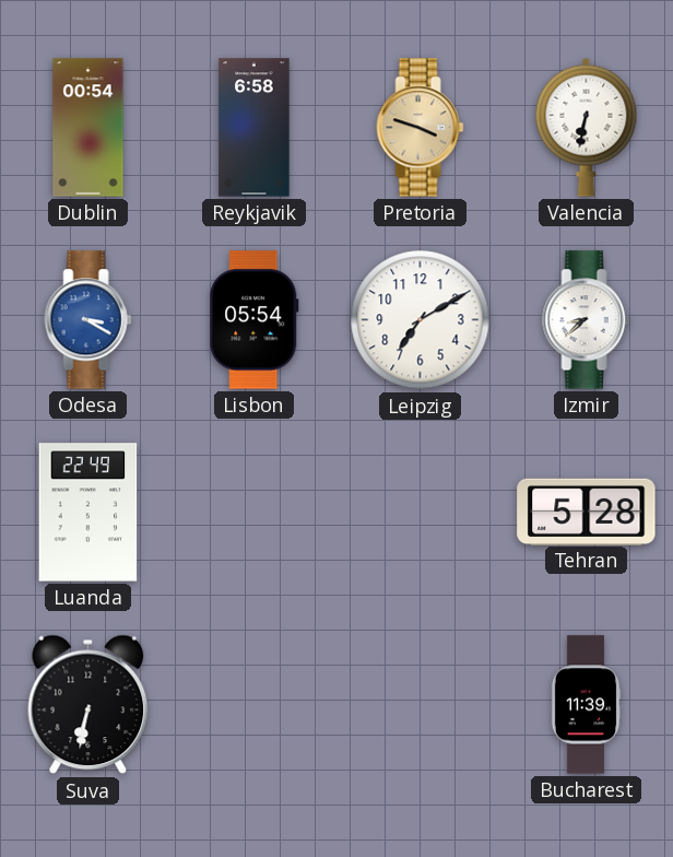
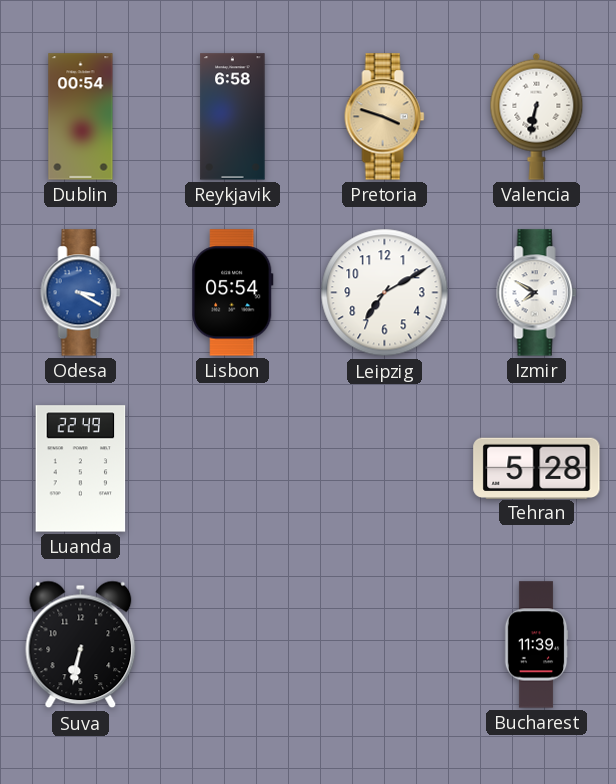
Izmir: 8:38 -> 7:50 (537, 293)
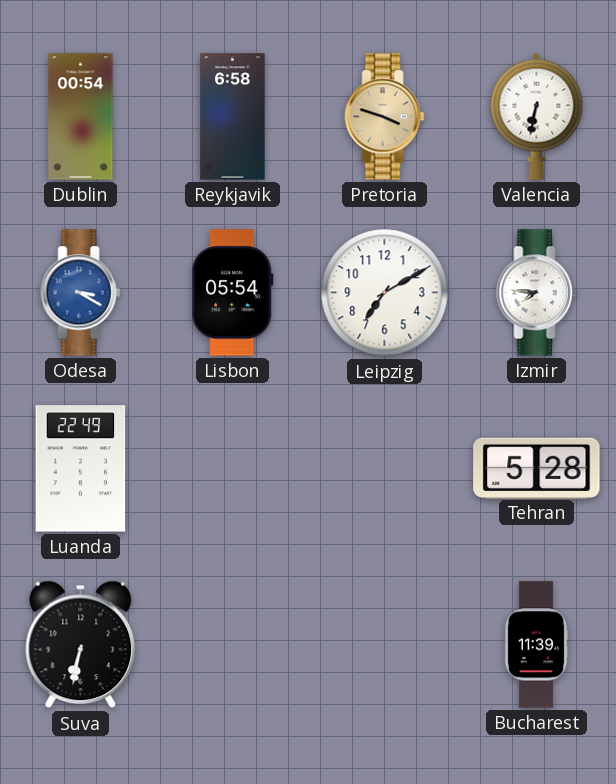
Izmir: 7:50 -> 7:46 (537, 293)
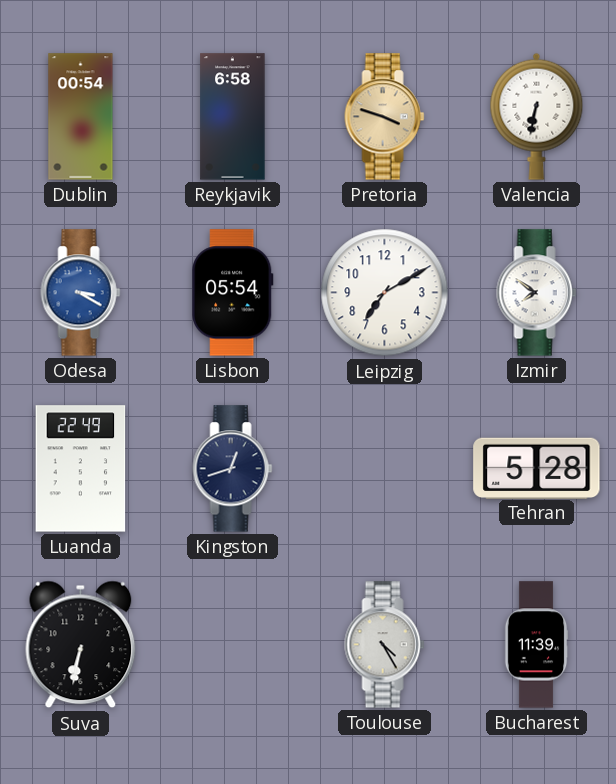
Izmir: 7:46 -> 7:51 (537, 293)
Kingston: none -> 12:42 (233, 469)
Toulouse: none -> 4:25 (385, 645)
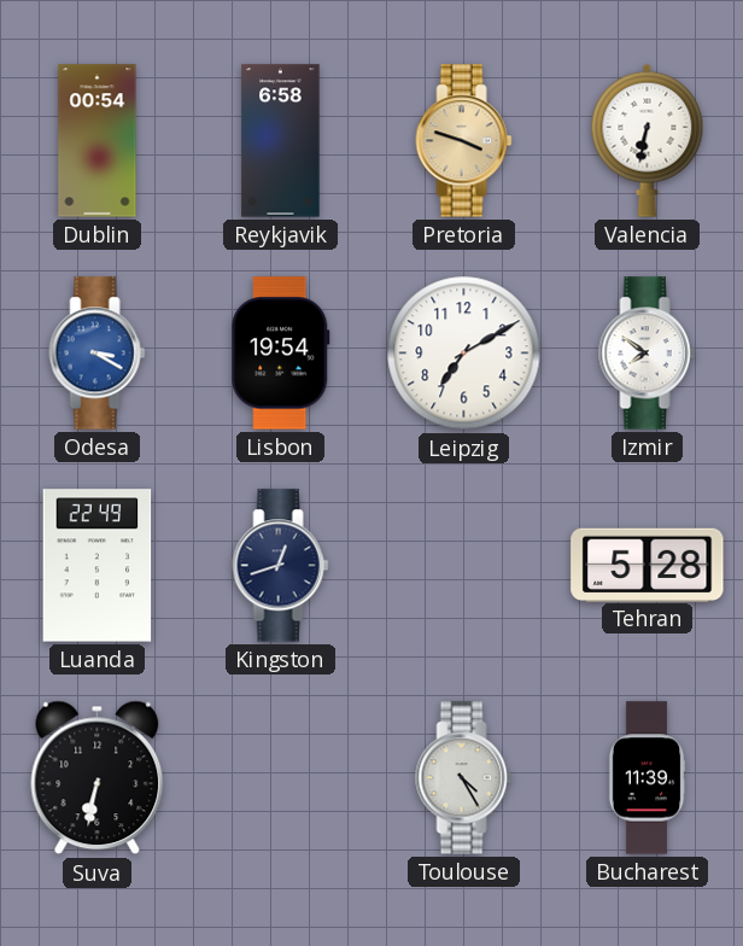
Lisbon: 05:54 -> 19:54 (281, 354)
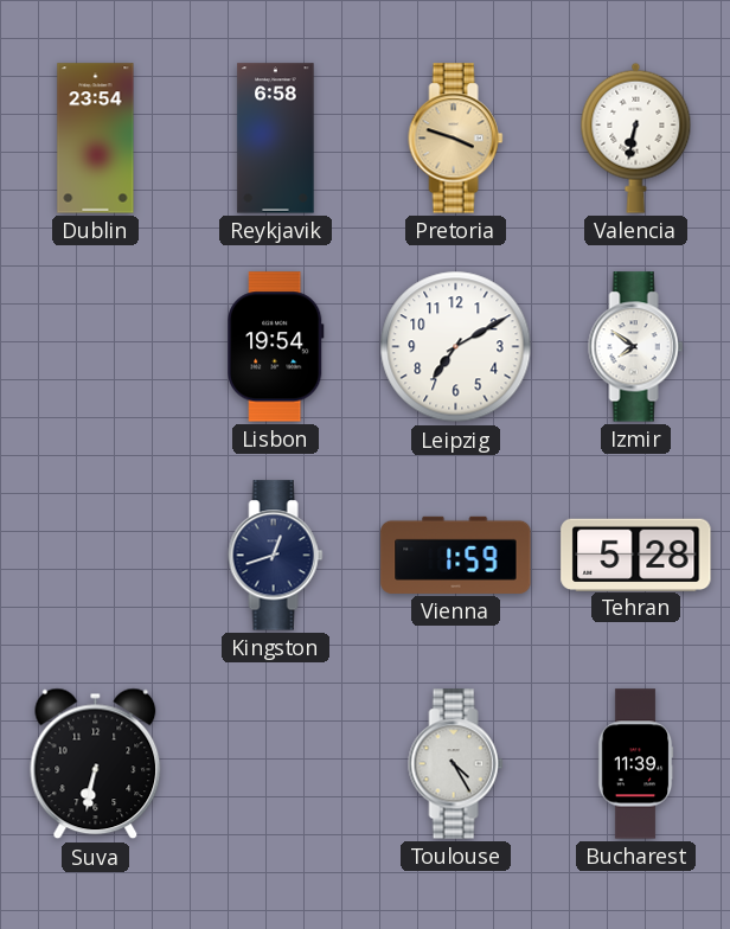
Dublin: 00:54 -> 23:54 (96, 139)
Odesa: 3:20 -> none (98, 354)
Luanda: 22:49 -> none (98, 566)
Vienna: none -> 1:59 (456, 555)
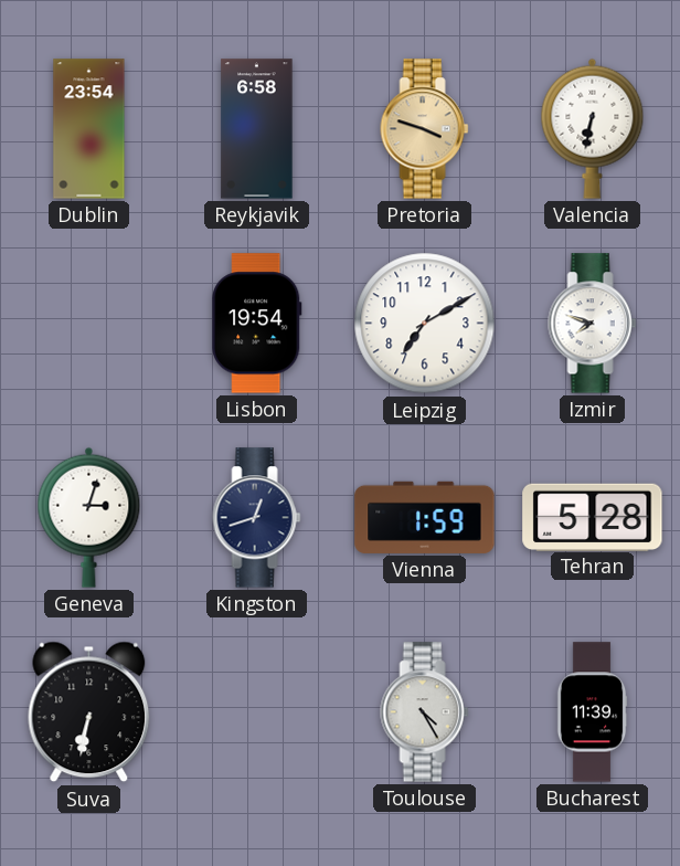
Izmir: 7:51 -> 7:48 (593, 324)
Geneva: none -> 3:03 (89, 517)
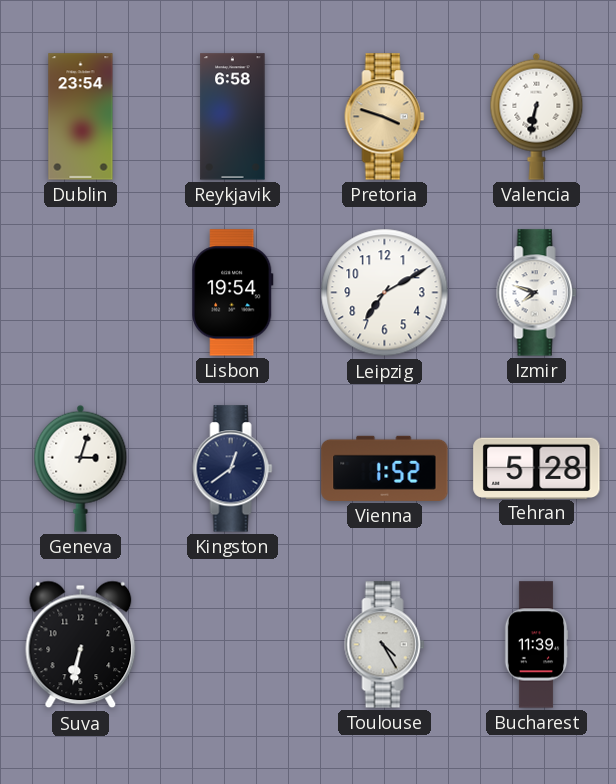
Kingston: 12:42 -> 12:39 (233, 469)
Vienna: 1:59 -> 1:52 (385, 468)
